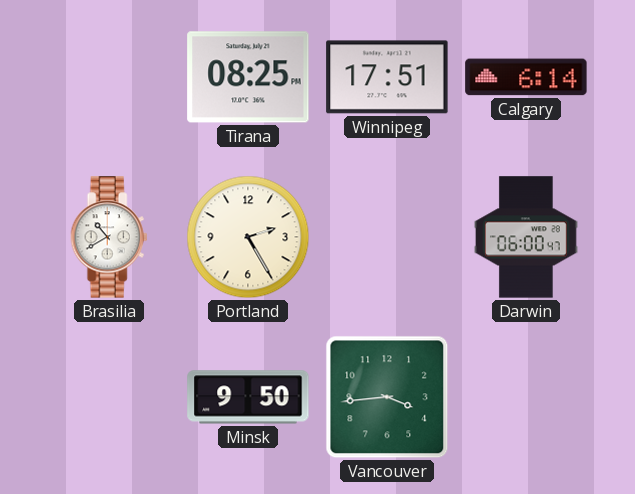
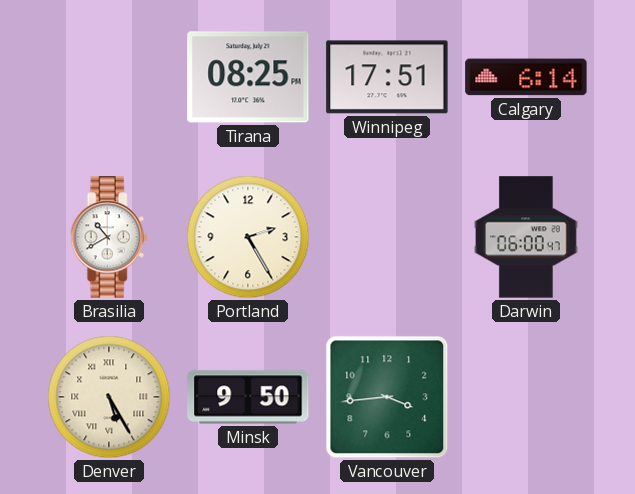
Denver: none -> 5:25 (109, 397)
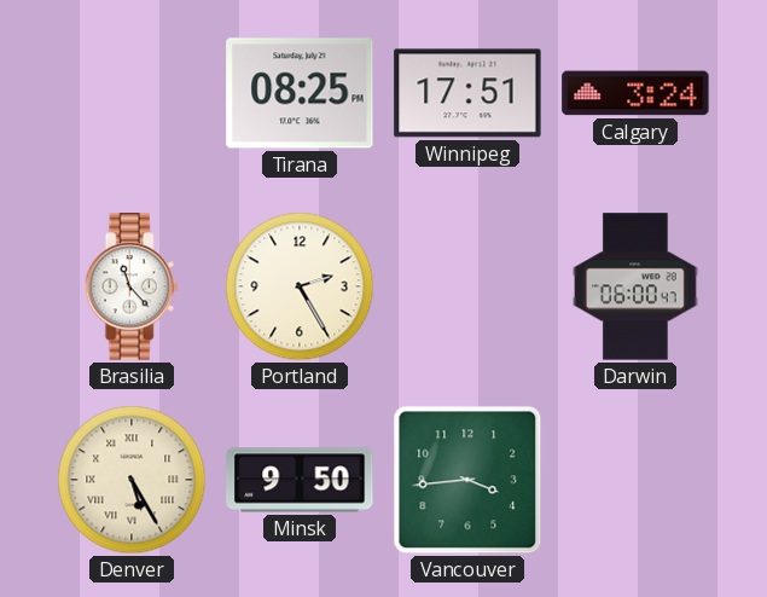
Calgary: 6:14 -> 3:24 (635, 93)
Brasilia: 10:40 -> 11:23 (132, 286)
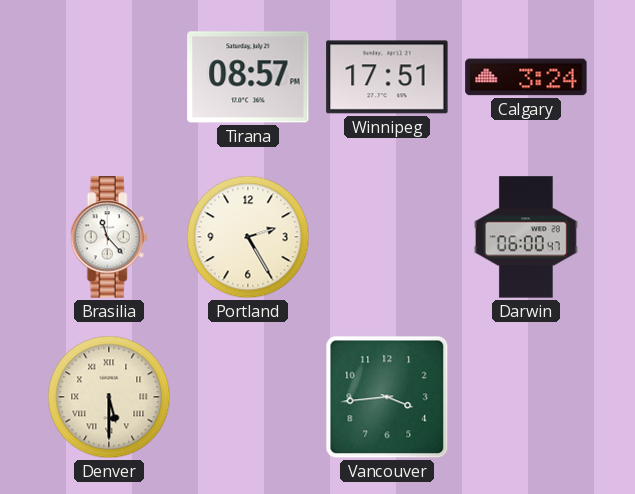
Tirana: 08:25 -> 08:57 (248, 77)
Denver: 5:25 -> 5:30 (109, 397)
Minsk: 9:50 -> none (300, 480)
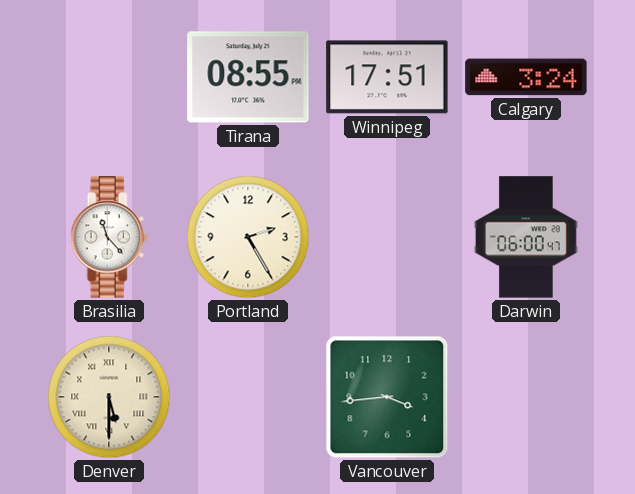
Tirana: 08:57 -> 08:55 (248, 77)
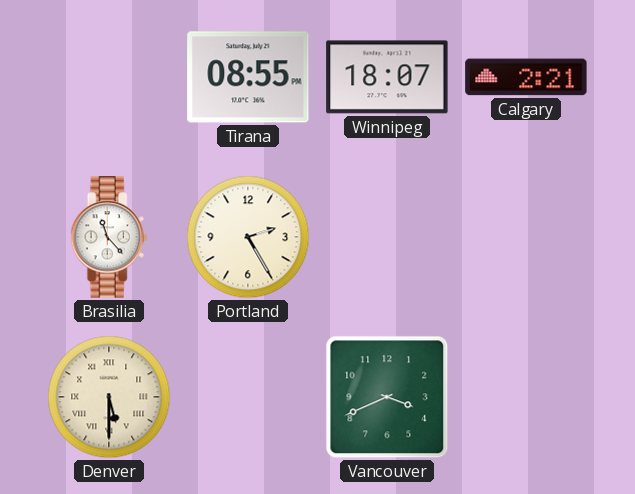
Winnipeg: 17:51 -> 18:07 (387, 77)
Calgary: 3:24 -> 2:21 (526, 77)
Darwin: 06:00 -> none (526, 237)
Vancouver: 3:44 -> 3:41 (387, 397)
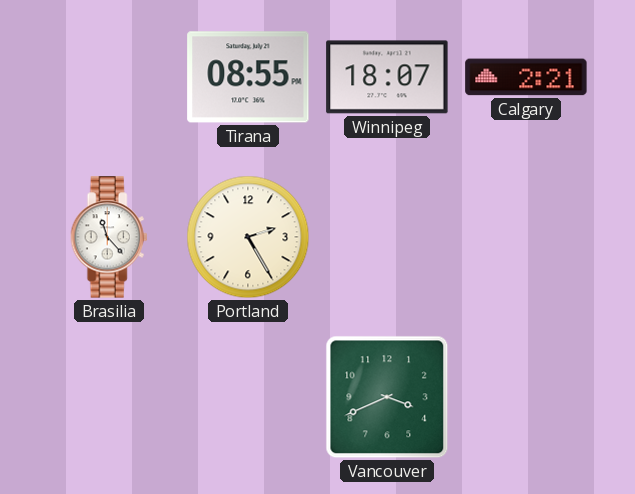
Denver: 5:30 -> none (109, 397)
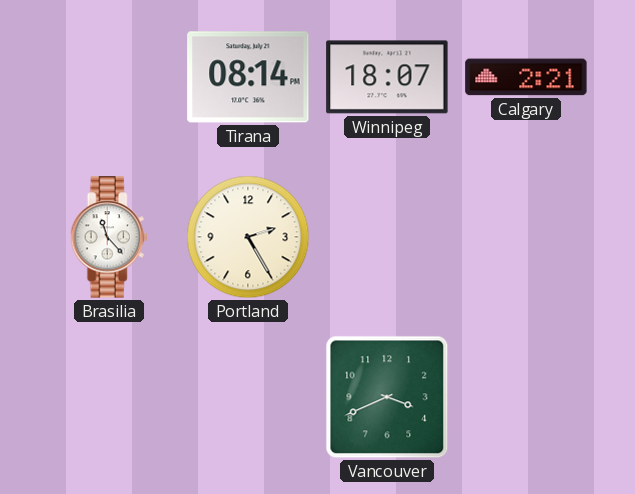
Tirana: 08:55 -> 08:14 (248, 77)
